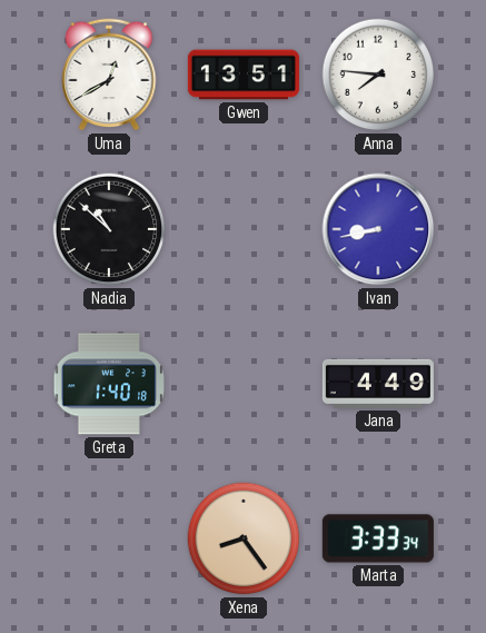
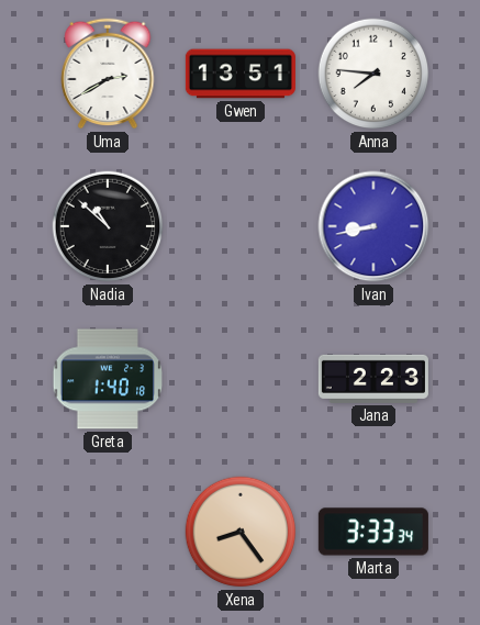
Uma: 12:40 -> 2:40 (108, 74)
Jana: 4:49 -> 2:23 (373, 379)
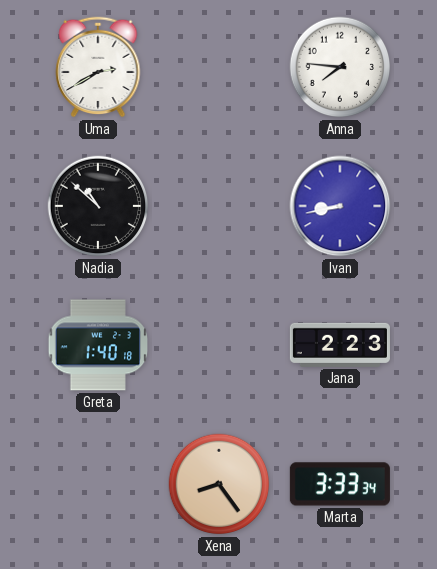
Gwen: 13:51 -> none (241, 74)
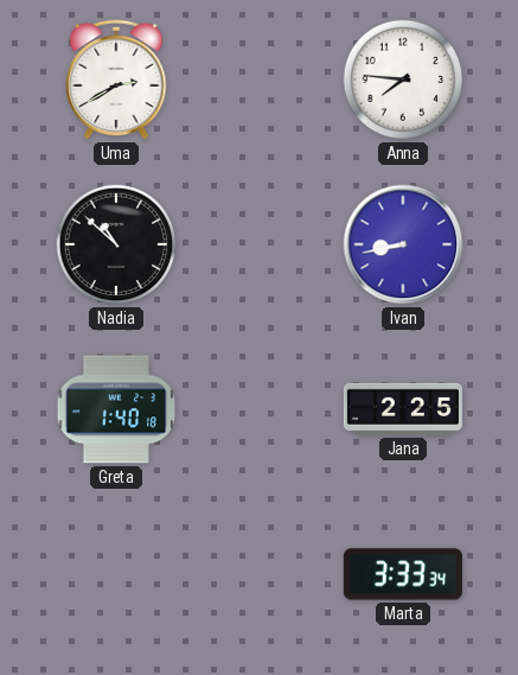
Jana: 2:23 -> 2:25 (403, 409)
Xena: 8:24 -> none (219, 484)
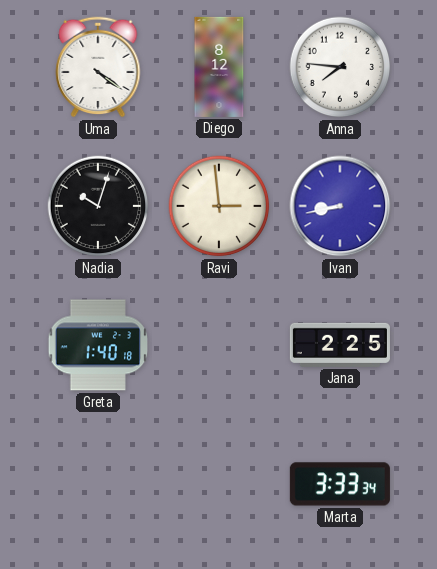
Uma: 2:40 -> 4:21 (98, 67)
Diego: none -> 8:12 (219, 67)
Nadia: 10:52 -> 10:03 (98, 206)
Ravi: none -> 2:59 (219, 206)
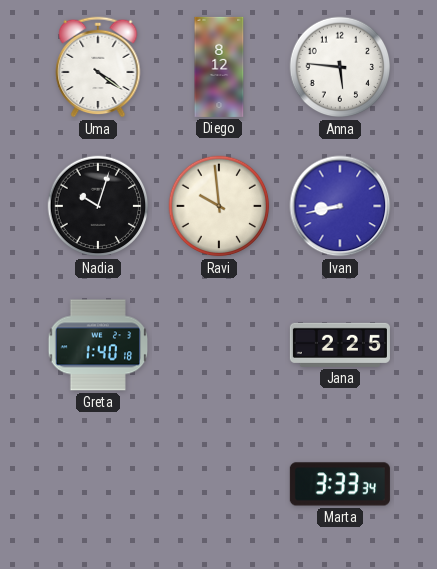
Anna: 7:46 -> 5:46 (340, 67)
Ravi: 2:59 -> 9:59 (219, 206)
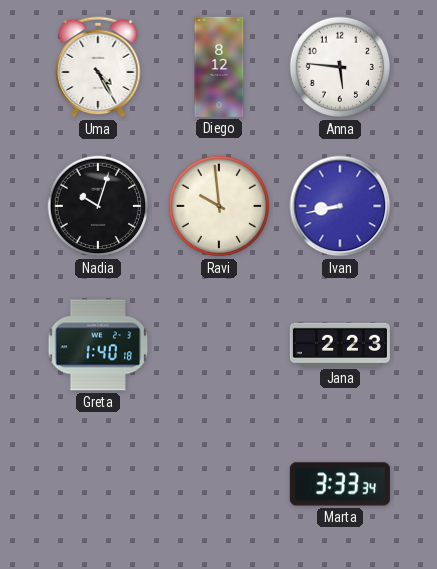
Uma: 4:21 -> 4:25 (98, 67)
Jana: 2:25 -> 2:23 (340, 345)
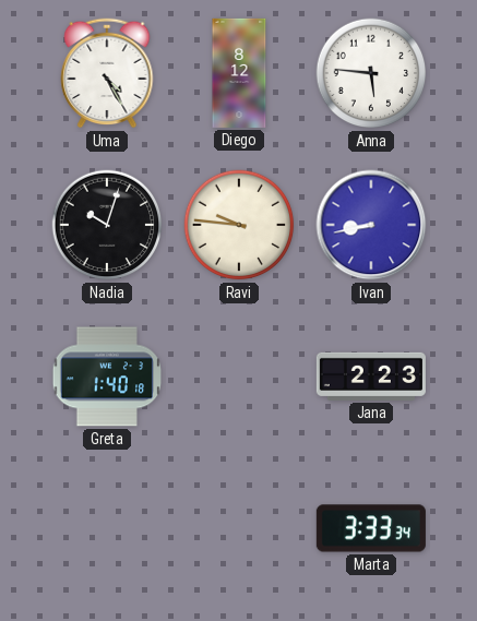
Ravi: 9:59 -> 9:46 (239, 225)
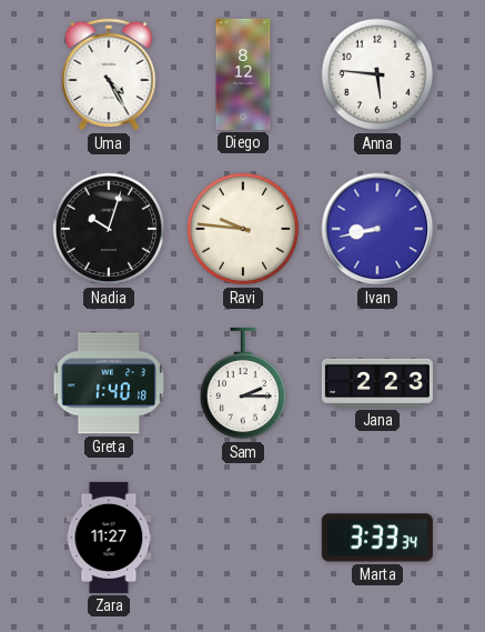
Sam: none -> 2:15 (242, 383)
Zara: none -> 11:27 (109, 538)
